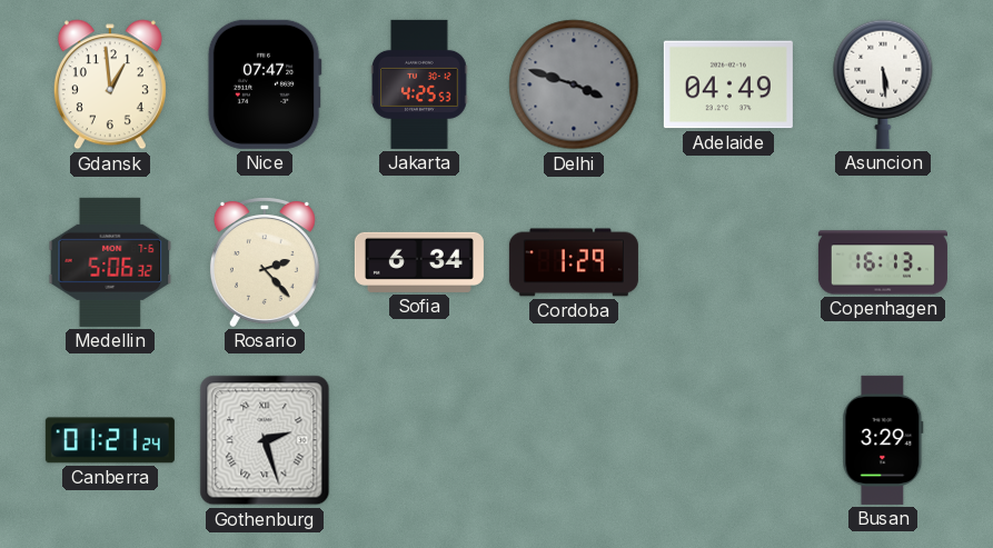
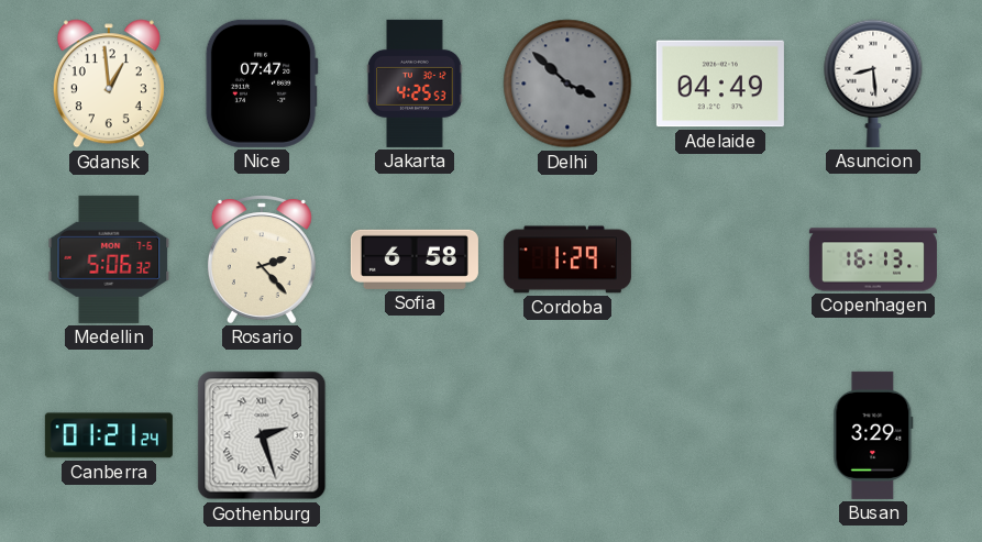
Delhi: 3:48 -> 3:52 (567, 84)
Asuncion: 5:29 -> 8:29 (873, 84)
Sofia: 6:34 -> 6:58 (415, 259)
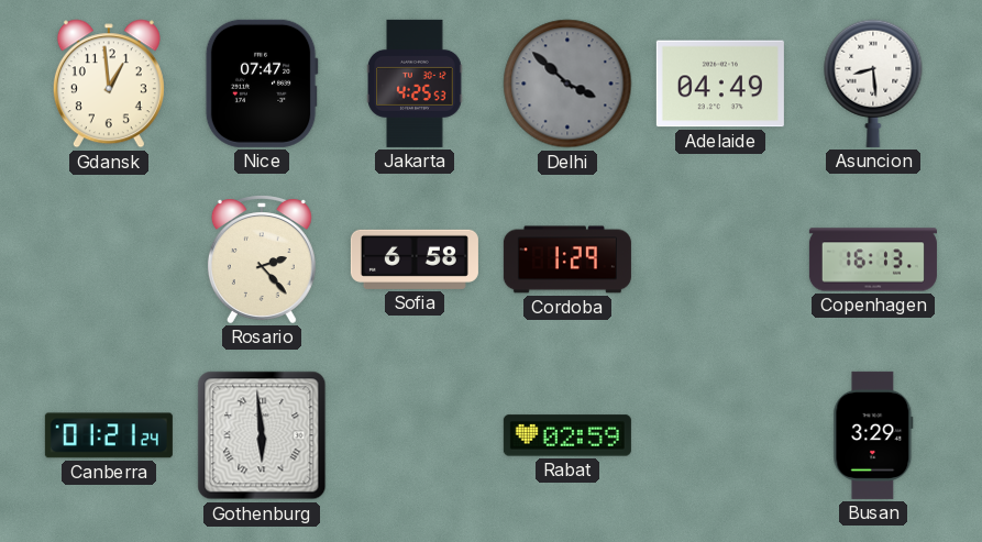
Medellin: 5:06 -> none (109, 259)
Gothenburg: 2:27 -> 5:59 (262, 435)
Rabat: none -> 02:59 (567, 435)
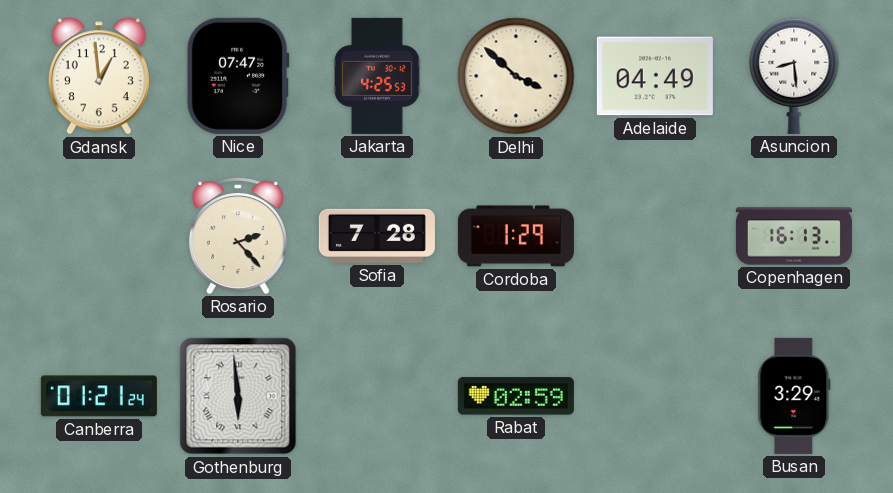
Delhi dial: grey -> cream (516, 76)
Sofia: 6:58 -> 7:28 (377, 236)
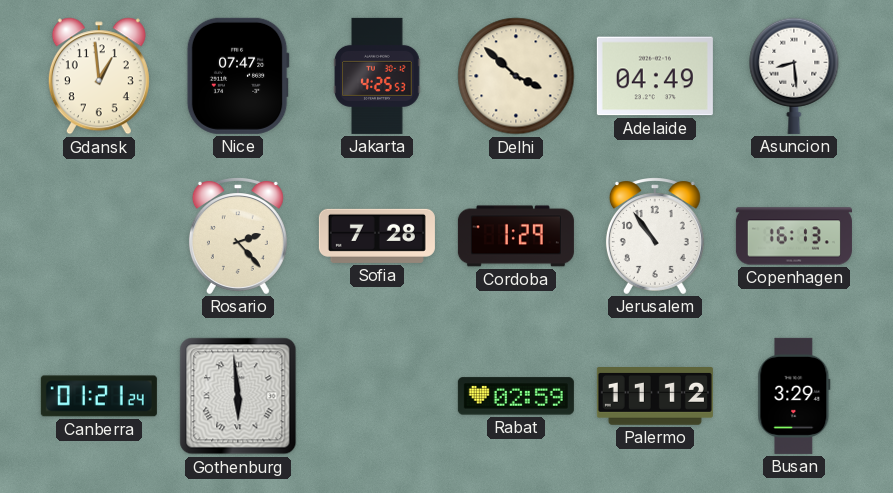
Jerusalem: none -> 10:54 (655, 236)
Palermo: none -> 11:12 (655, 397)
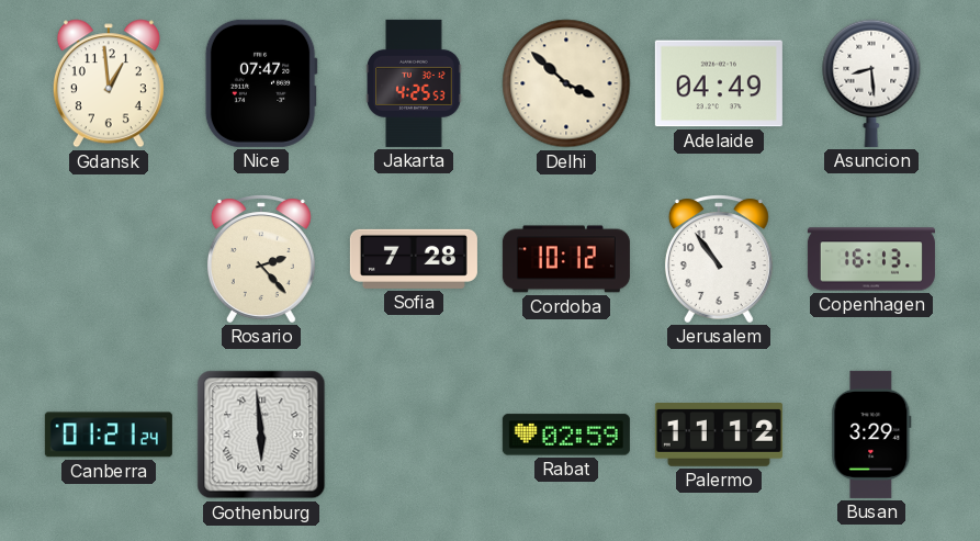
Cordoba: 1:29 -> 10:12 (566, 259)
